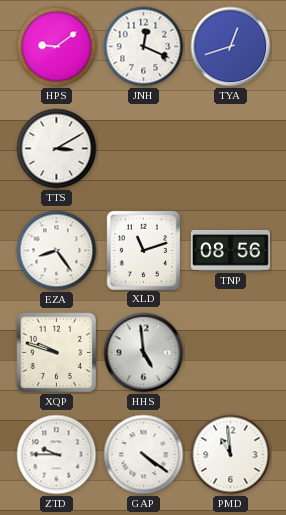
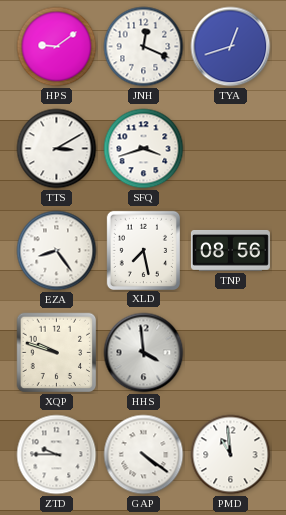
SFQ: none -> 3:42 (144, 149)
XLD: 11:12 -> 7:28 (143, 250)
HHS: 4:59 -> 3:59 (144, 353)
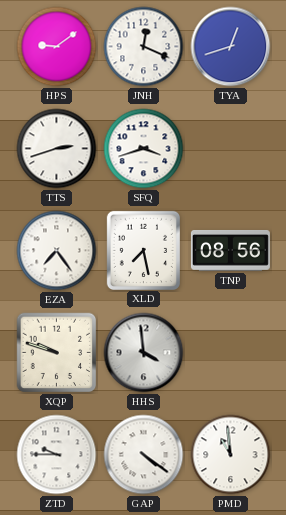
TTS: 3:10 -> 2:42 (57, 149)
EZA: 8:24 -> 7:24 (57, 251)
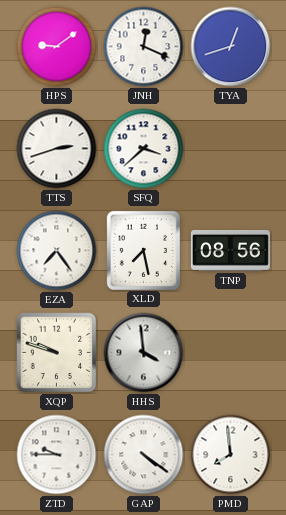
SFQ: 3:42 -> 3:38 (144, 149)
PMD: 10:59 -> 7:59 (231, 455)
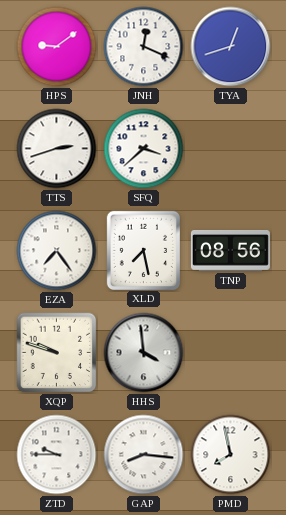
GAP: 4:21 -> 8:16 (144, 455)
PMD: 7:59 -> 7:58 (231, 455)
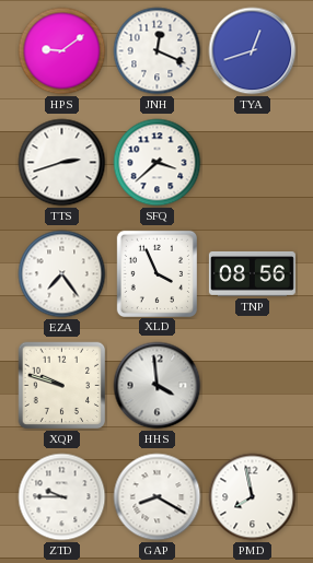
XLD: 7:28 -> 3:56 (156, 273)
GAP: 8:16 -> 8:20 (158, 497)
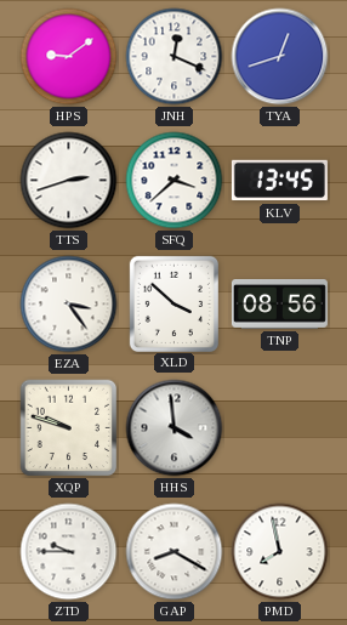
KLV: none -> 13:45 (279, 181)
EZA: 7:24 -> 3:24 (69, 305)
XLD: 3:56 -> 3:52 (173, 303)
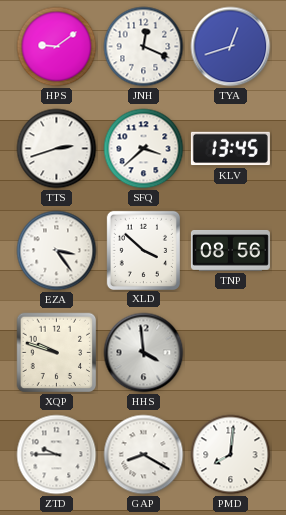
PMD: 7:58 -> 8:01 (231, 455)
